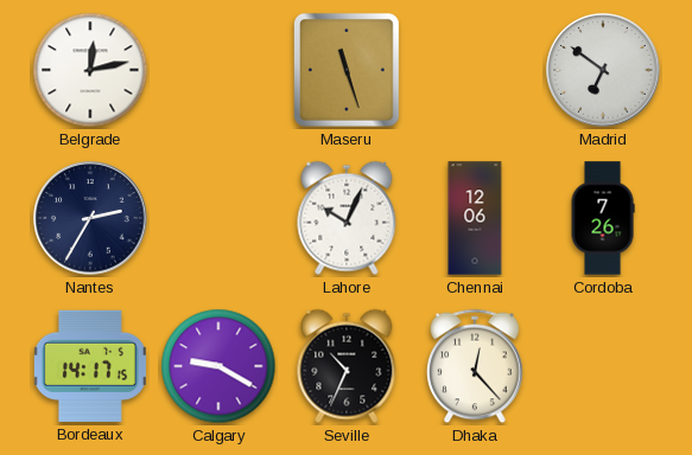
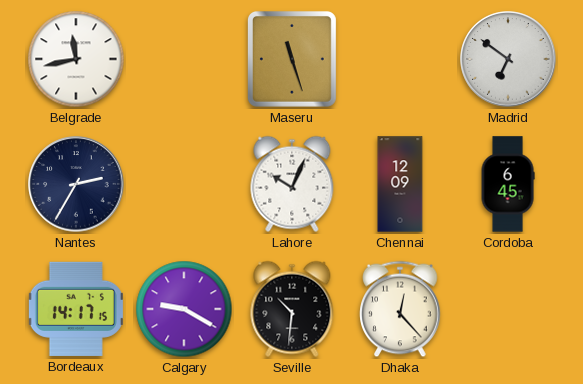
Belgrade: 12:13 -> 11:43 (76, 59)
Chennai: 12:06 -> 12:09 (400, 184)
Cordoba: 7:26 -> 6:45 (508, 184)
Seville: 10:34 -> 10:31 (292, 309)
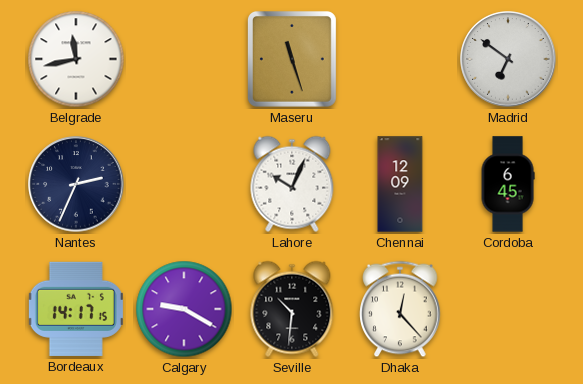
Nantes: 2:35 -> 2:34 (76, 184)
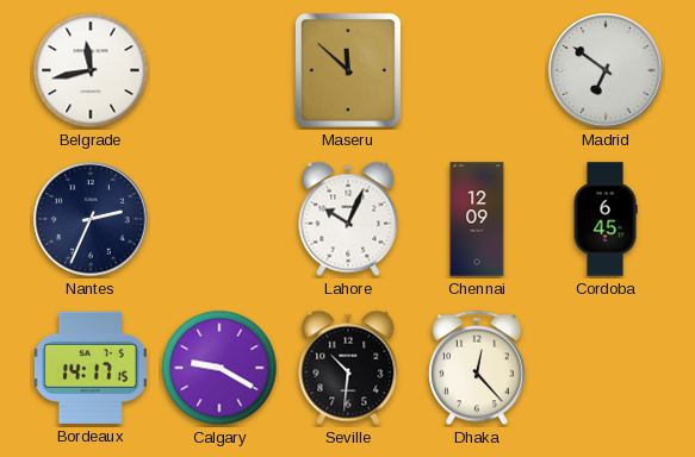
Maseru: 11:27 -> 11:52 (348, 70)
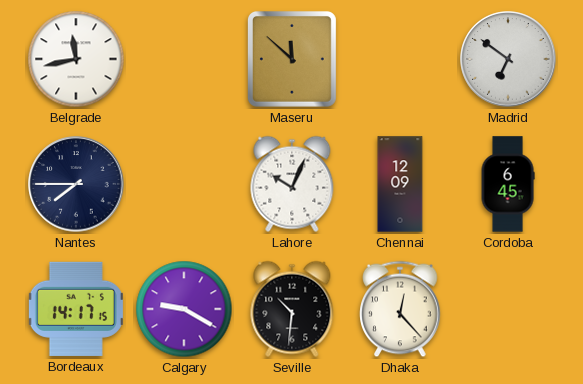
Nantes: 2:34 -> 7:45 (76, 184)
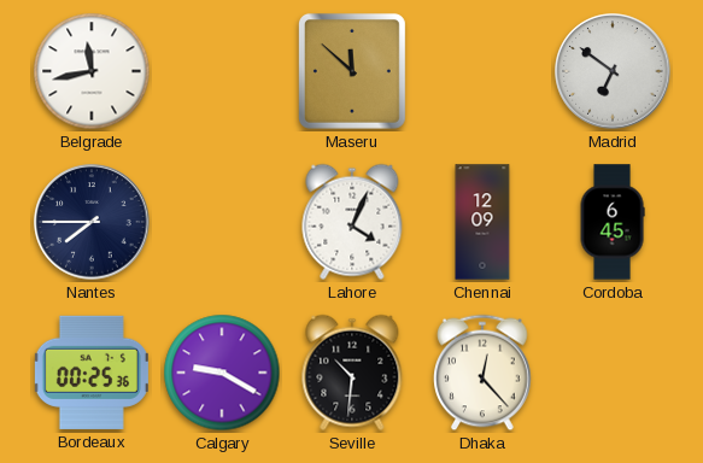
Lahore: 10:04 -> 4:04 (352, 222)
Bordeaux: 14:17 -> 00:25 (92, 373)
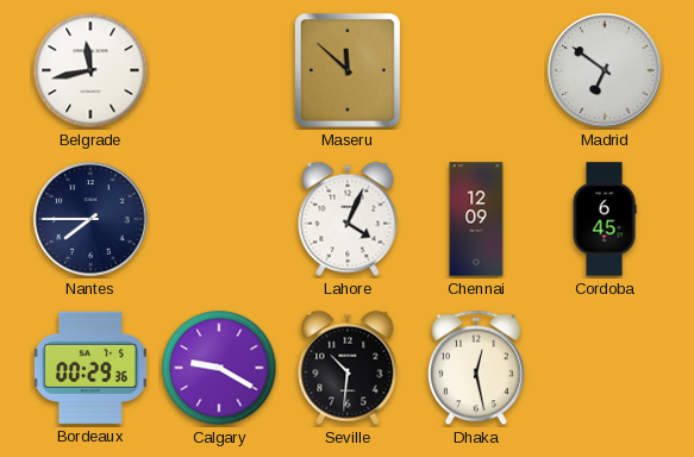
Bordeaux: 00:25 -> 00:29 (90, 368)
Dhaka: 12:23 -> 12:28 (476, 368)
